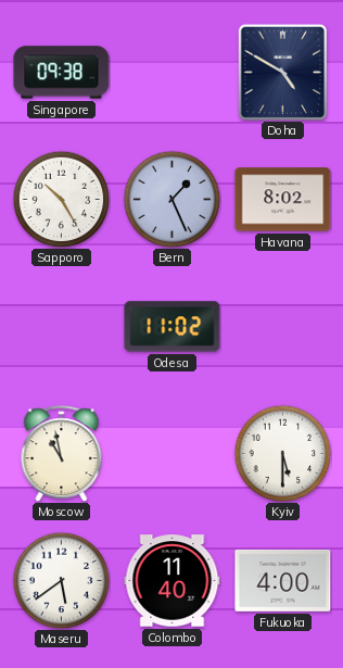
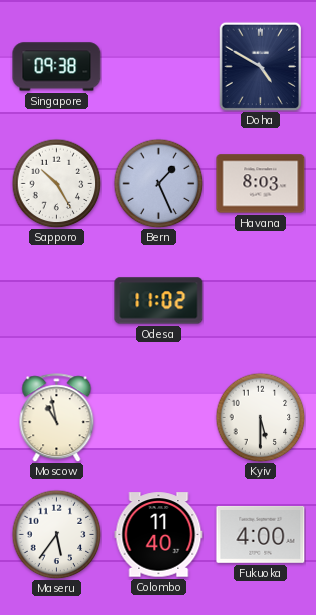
Havana: 8:02 -> 8:03 (261, 184)
Maseru: 5:39 -> 5:36 (56, 534)
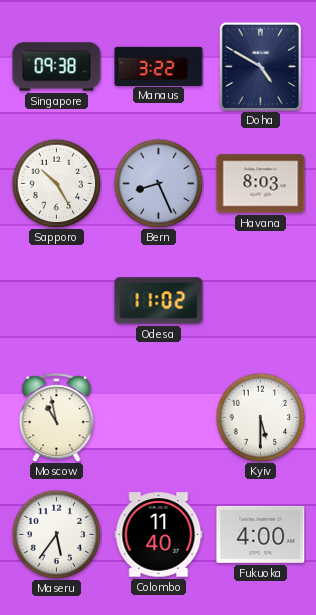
Manaus: none -> 3:22 (159, 66)
Bern: 1:26 -> 8:26 (158, 183)
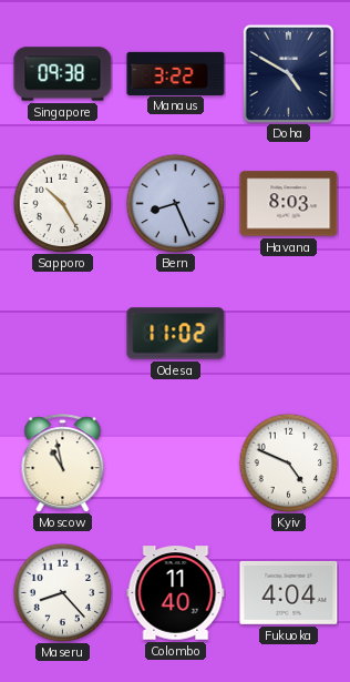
Kyiv: 5:30 -> 4:49 (288, 462)
Maseru: 5:36 -> 8:23 (62, 592)
Fukuoka: 4:00 -> 4:04 (289, 592)
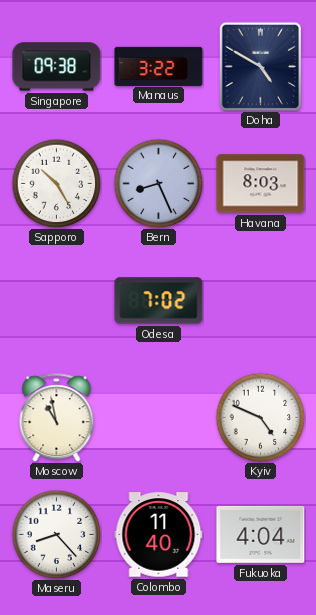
Odesa: 11:02 -> 7:02 (159, 301)
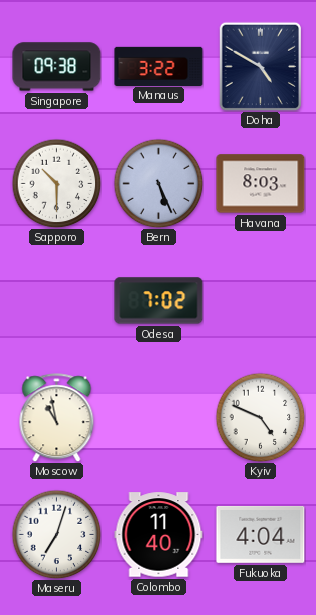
Sapporo: 10:25 -> 10:30 (56, 183)
Bern: 8:26 -> 5:26 (158, 183)
Maseru: 8:23 -> 7:03 (56, 534)
